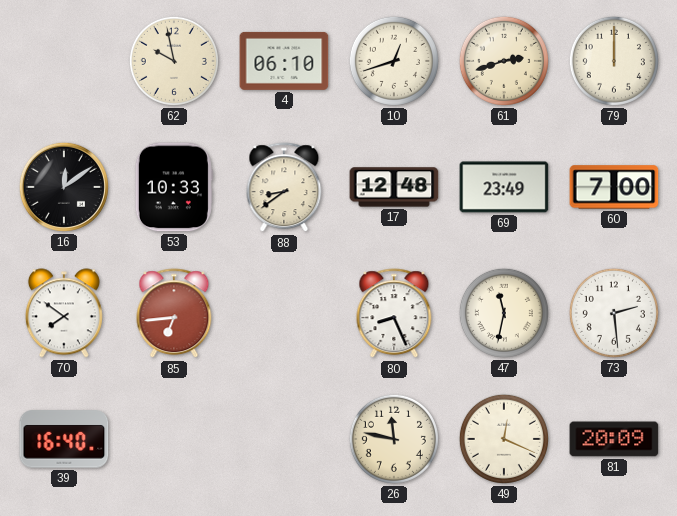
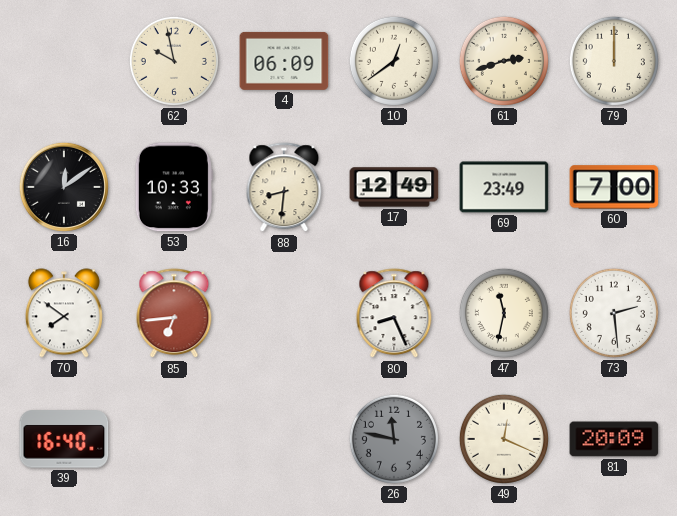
4: 06:10 -> 06:09 (284, 61)
10: 12:42 -> 12:39 (394, 61)
88: 8:39 -> 8:31 (284, 188)
17: 12:48 -> 12:49 (394, 187)
26 dial: cream -> grey (394, 439)
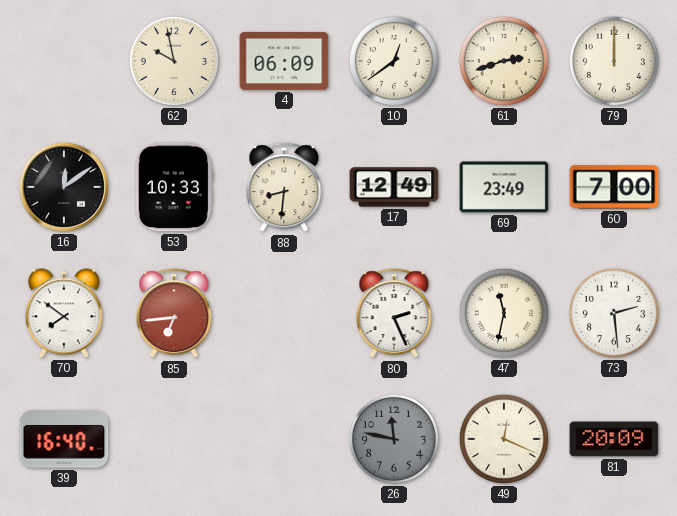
80: 8:26 -> 2:26 (394, 314)
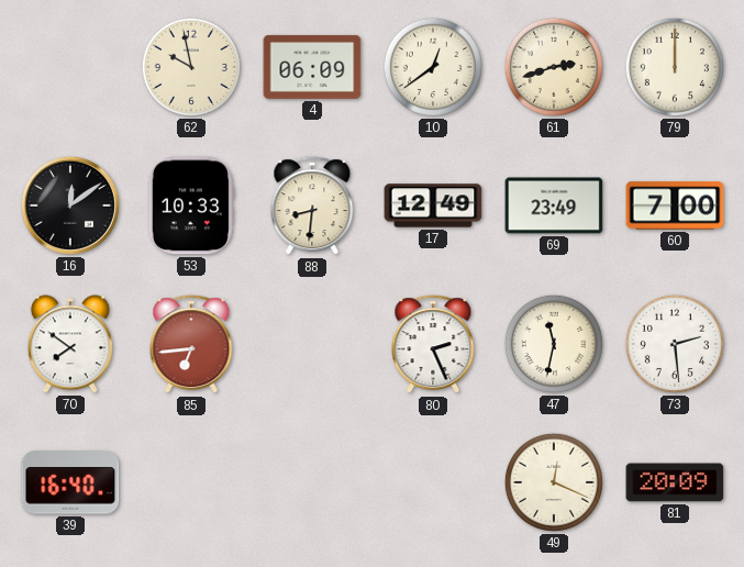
26: 11:47 -> none (394, 439)
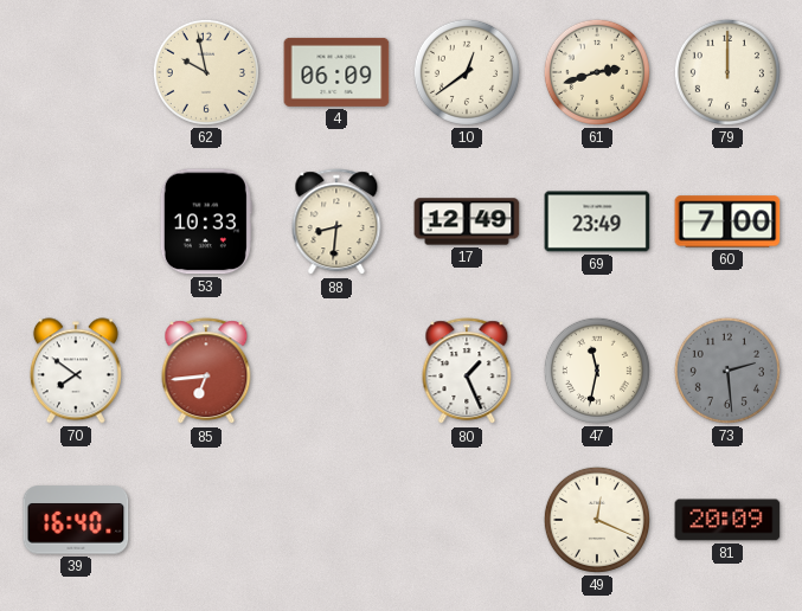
16: 12:09 -> none (70, 205)
80: 2:26 -> 1:26 (467, 372)
73 dial: white -> grey (727, 371)
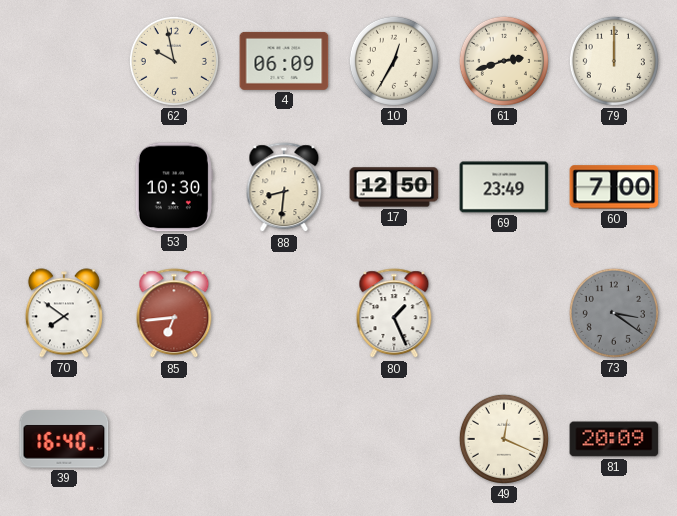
10: 12:39 -> 12:35 (394, 61)
53: 10:33 -> 10:30 (174, 187)
17: 12:49 -> 12:50 (394, 187)
47: 11:32 -> none (597, 371)
73: 2:29 -> 3:21 (614, 313)
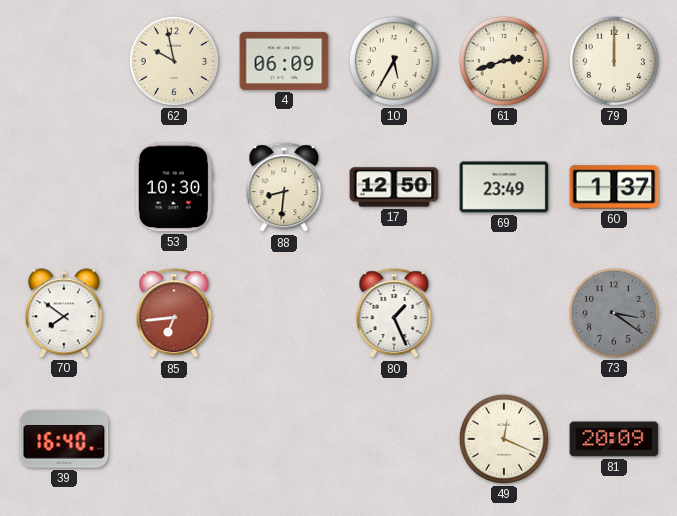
10: 12:35 -> 5:35 (394, 61)
60: 7:00 -> 1:37 (614, 187)
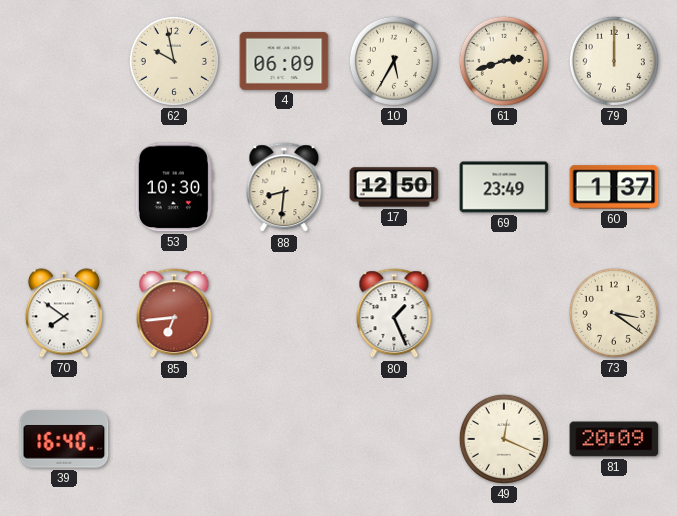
73 dial: grey -> cream (614, 313)
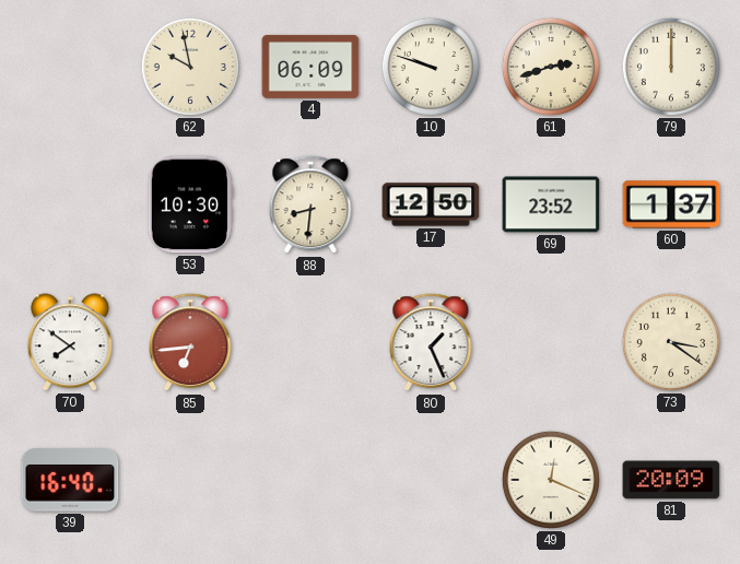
10: 5:35 -> 9:48 (431, 67)
69: 23:49 -> 23:52 (551, 204)
